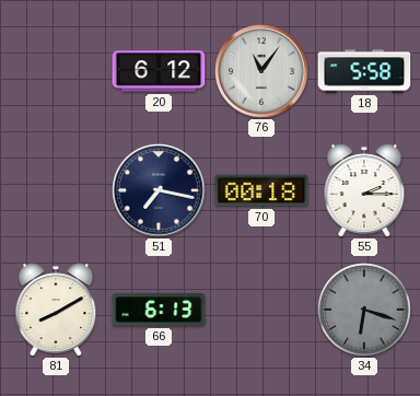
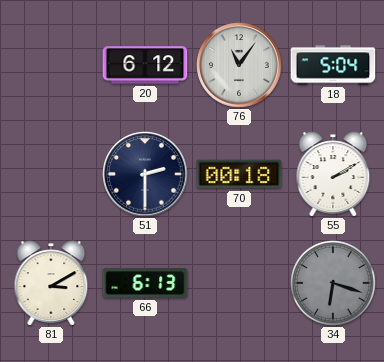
18: 5:58 -> 5:04 (333, 65)
51: 7:17 -> 2:30 (145, 174)
55: 2:15 -> 2:10 (333, 174)
81: 8:10 -> 3:10 (51, 283)
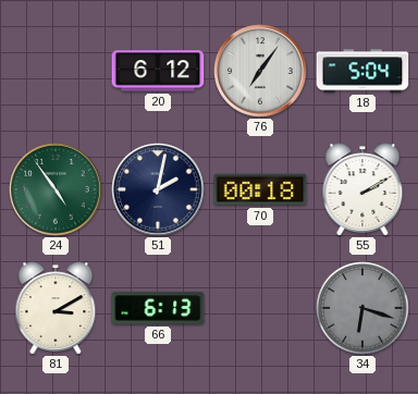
76: 11:06 -> 7:06 (260, 71)
24: none -> 4:54 (56, 189)
51: 2:30 -> 2:02 (158, 189)
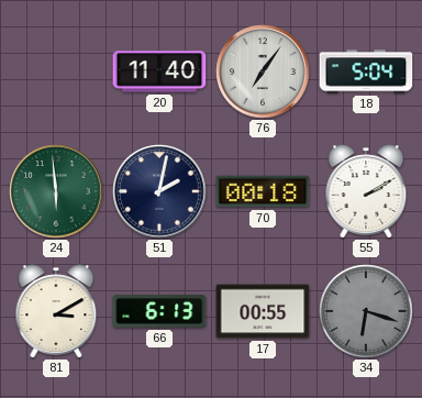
20: 6:12 -> 11:40 (159, 71)
24: 4:54 -> 5:59 (56, 191)
17: none -> 00:55 (263, 311)
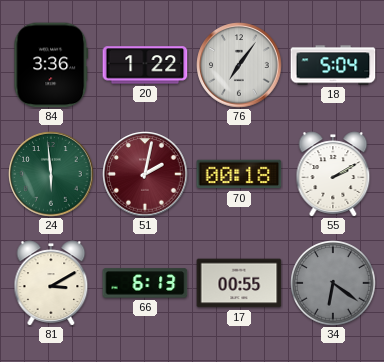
84: none -> 3:36 (51, 65)
20: 11:40 -> 1:22 (145, 65)
51 dial: navy -> burgundy (145, 174)
34: 6:18 -> 6:21 (334, 284)
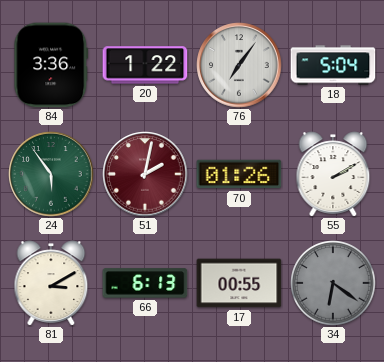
24: 5:59 -> 5:54 (51, 174)
70: 00:18 -> 01:26 (239, 174)
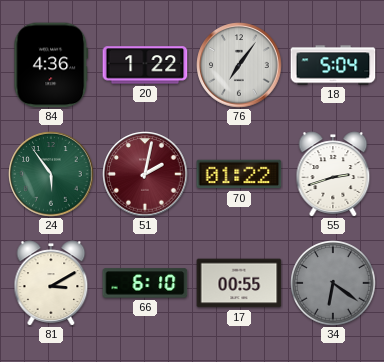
84: 3:36 -> 4:36 (51, 65)
70: 01:26 -> 01:22 (239, 174)
55: 2:10 -> 2:42 (333, 174)
66: 6:13 -> 6:10 (145, 283)
